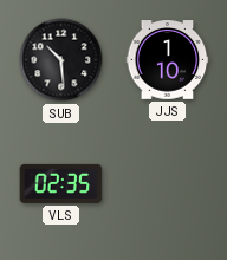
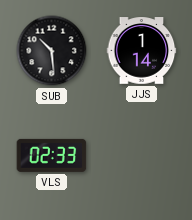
JJS: 1:10 -> 1:14 (142, 51)
VLS: 02:35 -> 02:33 (52, 155)
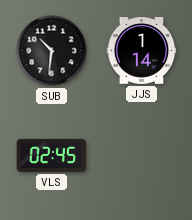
SUB: 10:29 -> 10:31 (52, 51)
VLS: 02:33 -> 02:45 (52, 155)
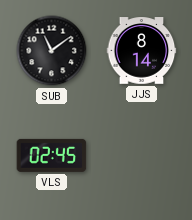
SUB: 10:31 -> 11:09 (52, 51)
JJS: 1:14 -> 8:14 (142, 51)
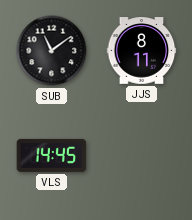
JJS: 8:14 -> 8:11 (142, 51)
VLS: 02:45 -> 14:45 (52, 155)
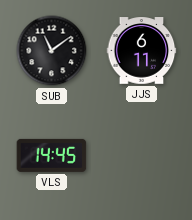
JJS: 8:11 -> 6:11 (142, 51)
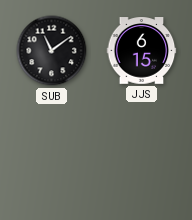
JJS: 6:11 -> 6:15 (142, 51)
VLS: 14:45 -> none (52, 155)
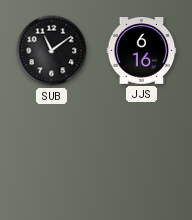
JJS: 6:15 -> 6:16 (142, 51)
